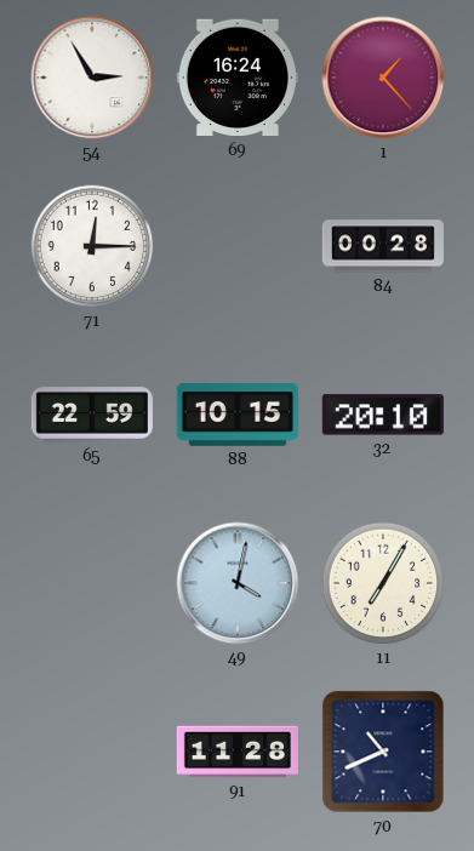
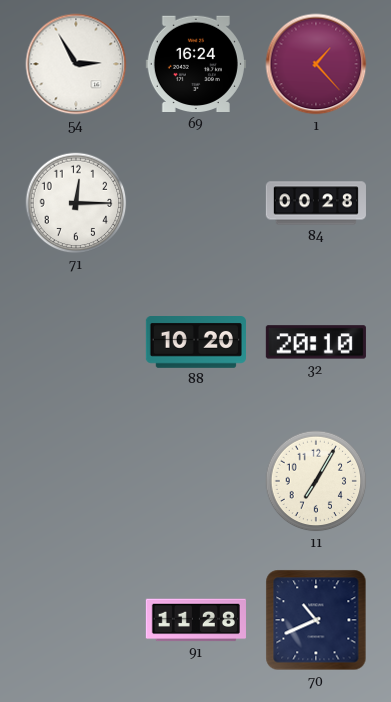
65: 22:59 -> none (92, 415)
88: 10:15 -> 10:20 (196, 343)
49: 4:02 -> none (238, 583)
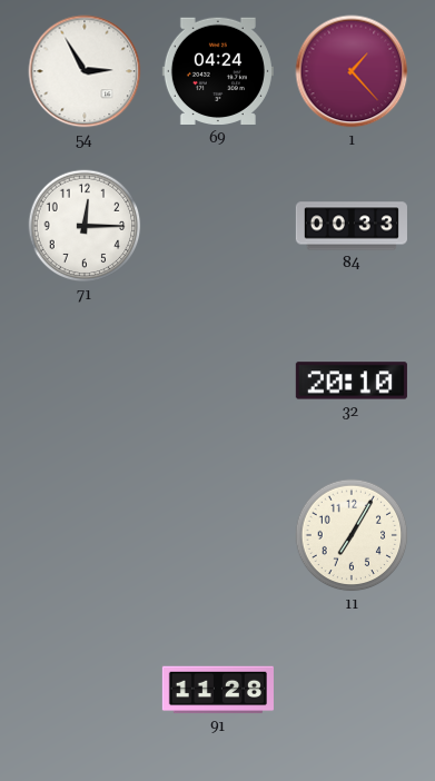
69: 16:24 -> 04:24 (218, 71)
84: 00:28 -> 00:33 (352, 226)
88: 10:20 -> none (196, 343)
70: 10:41 -> none (316, 620)
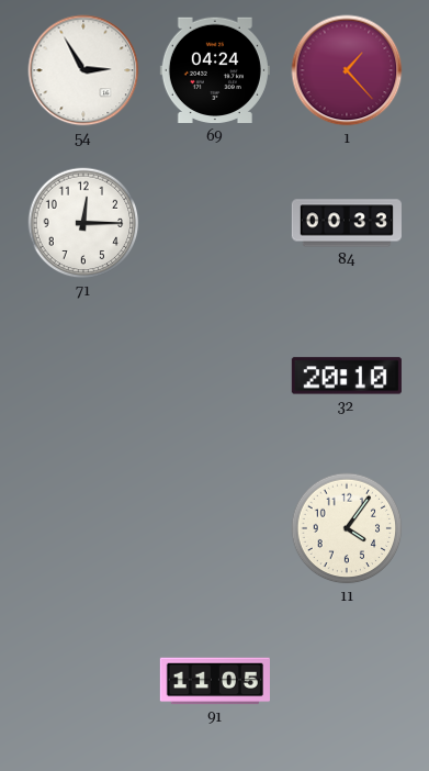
11: 7:05 -> 4:06 (347, 528)
91: 11:28 -> 11:05 (215, 681)
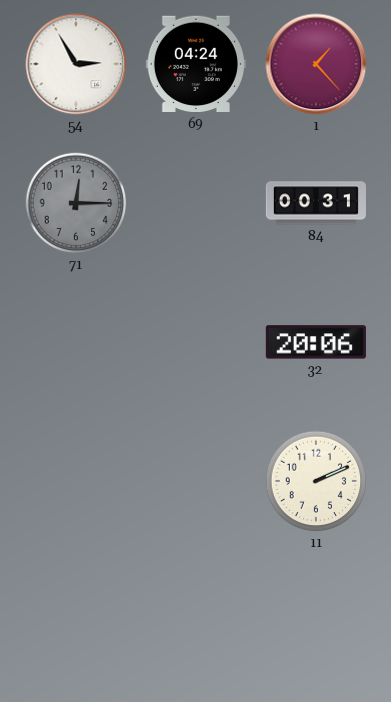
71 dial: white -> grey (76, 203)
84: 00:33 -> 00:31 (316, 203)
32: 20:10 -> 20:06 (316, 342)
11: 4:06 -> 2:11 (316, 481)
91: 11:05 -> none (215, 681)
